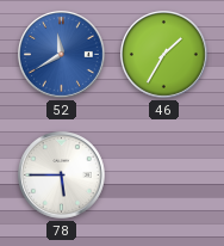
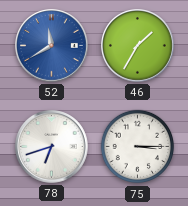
78: 5:45 -> 6:42 (52, 147)
75: none -> 3:15 (138, 147)
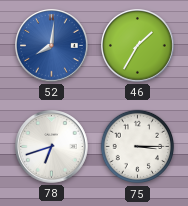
52: 11:40 -> 8:01 (52, 46)
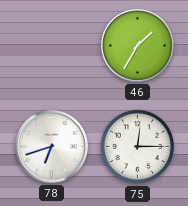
52: 8:01 -> none (52, 46)
75: 3:15 -> 12:15 (138, 147)
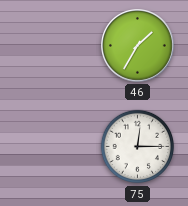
78: 6:42 -> none (52, 147)
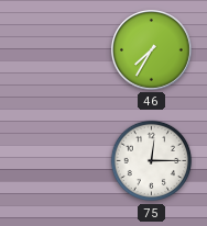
46: 1:35 -> 7:35 (152, 50)
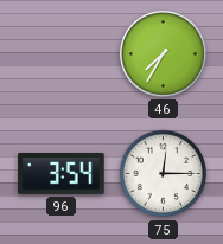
96: none -> 3:54 (62, 174)
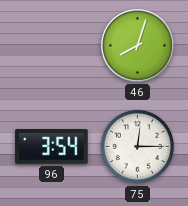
46: 7:35 -> 8:03 (138, 46)
